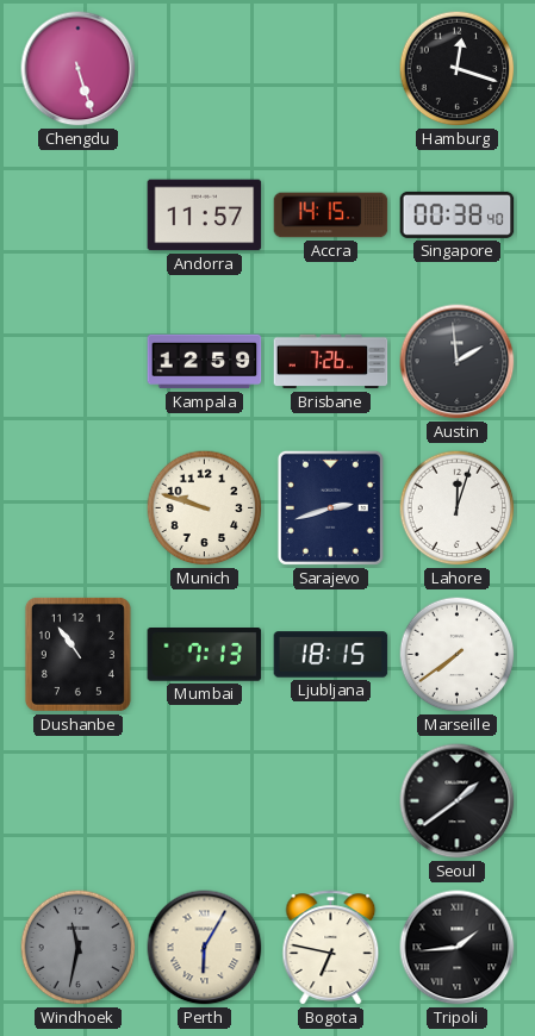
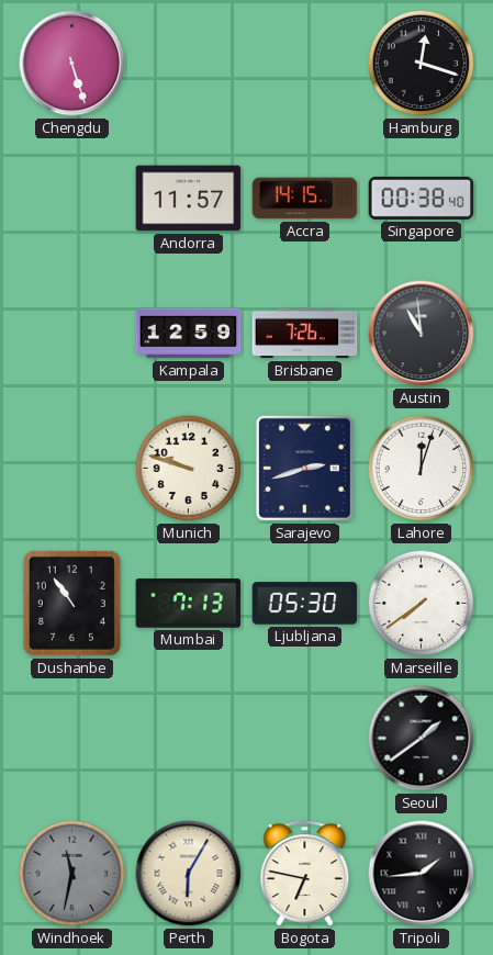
Austin: 1:59 -> 10:59 (422, 334)
Ljubljana: 18:15 -> 05:30 (305, 604)
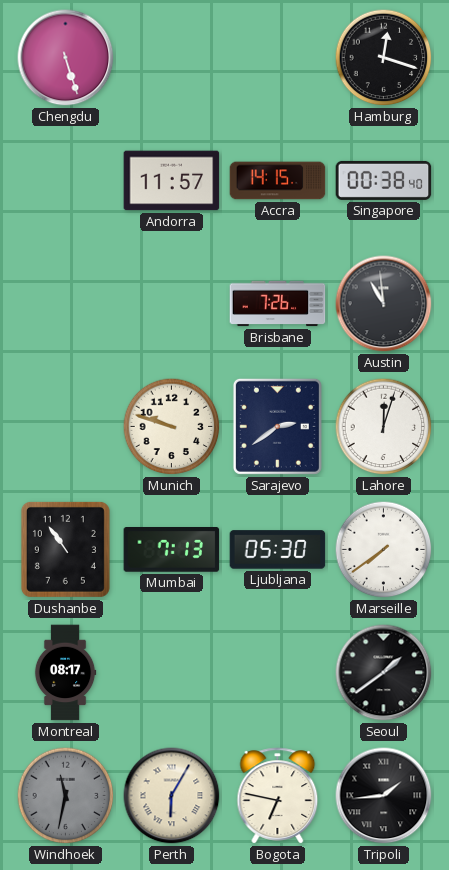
Kampala: 12:59 -> none (189, 334)
Sarajevo: 2:42 -> 2:39 (277, 426)
Montreal: none -> 08:17 (65, 673)
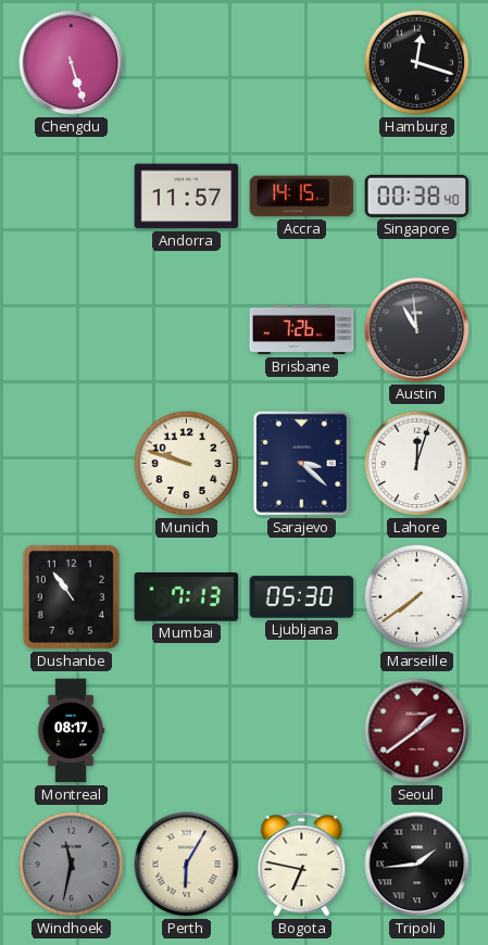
Sarajevo: 2:39 -> 3:22 (301, 463)
Seoul dial: black -> burgundy (417, 731)
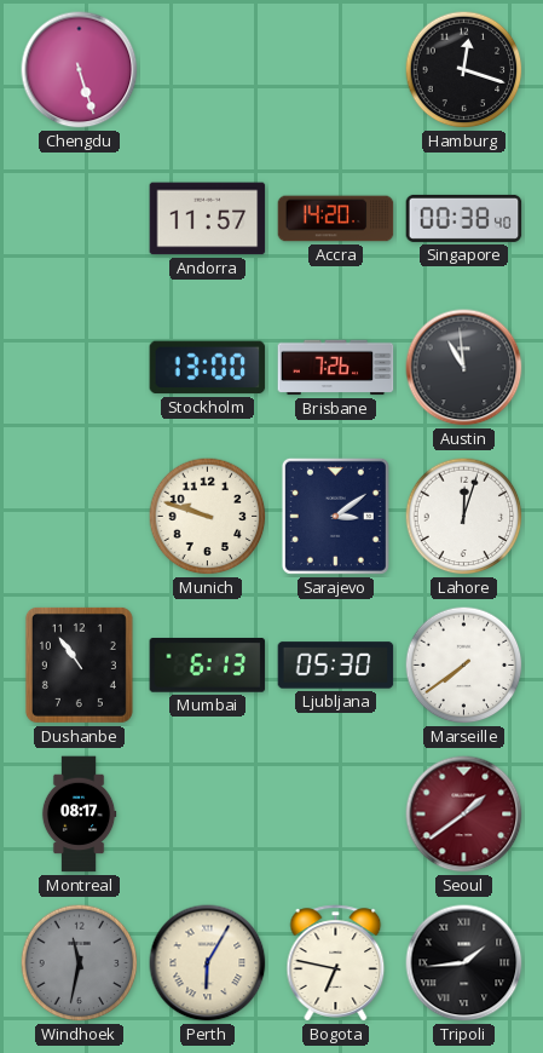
Accra: 14:15 -> 14:20 (336, 219)
Stockholm: none -> 13:00 (208, 368)
Sarajevo: 3:22 -> 3:09 (335, 516)
Mumbai: 7:13 -> 6:13 (208, 666)
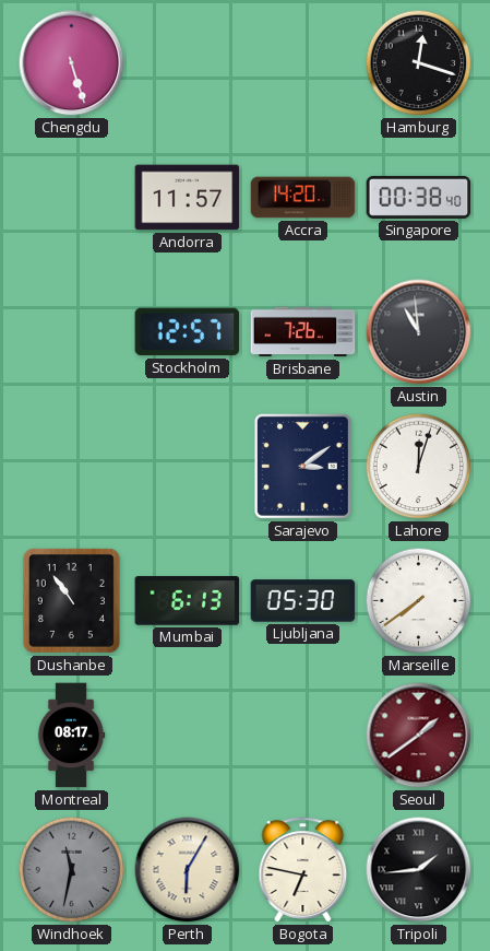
Stockholm: 13:00 -> 12:57 (188, 332)
Munich: 9:48 -> none (208, 517)
